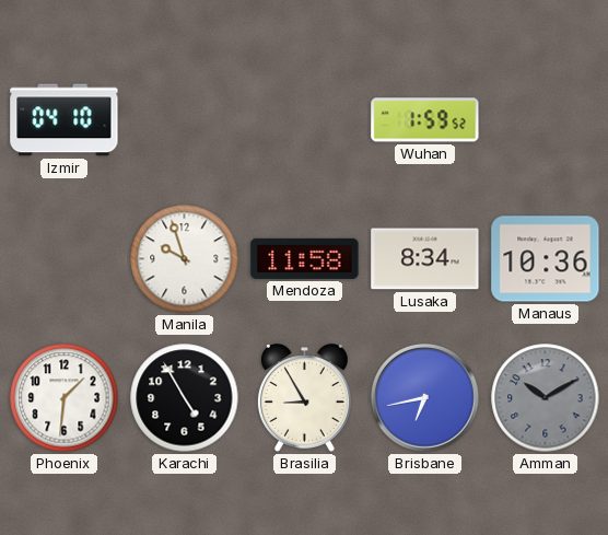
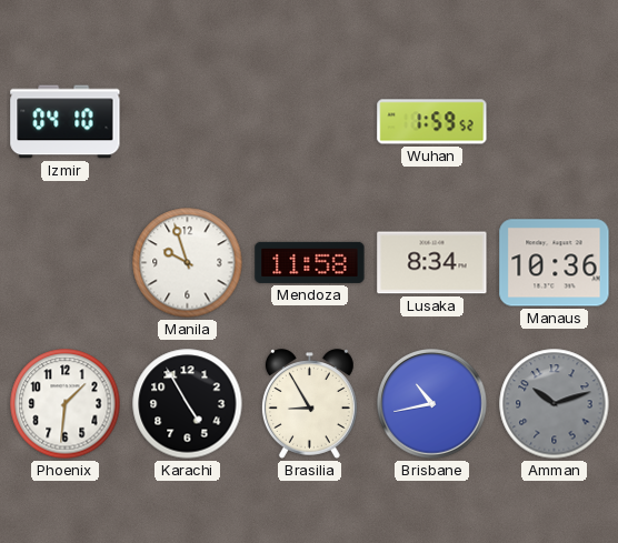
Brisbane: 6:43 -> 10:43 (432, 404)
Amman: 10:10 -> 10:12 (555, 404)
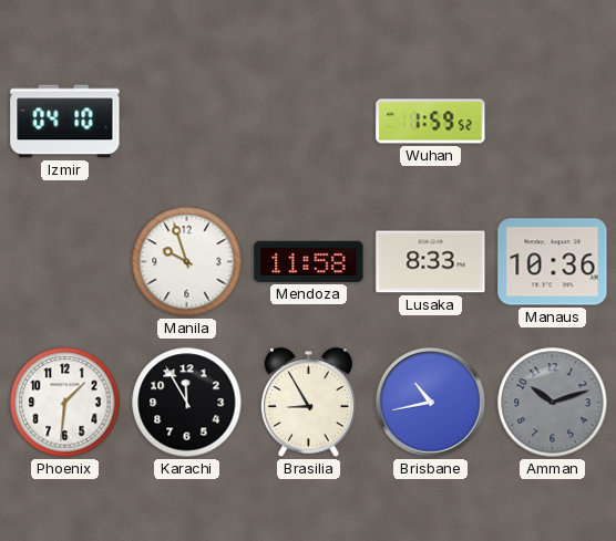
Lusaka: 8:34 -> 8:33 (431, 262)
Karachi: 4:55 -> 11:55 (187, 403)
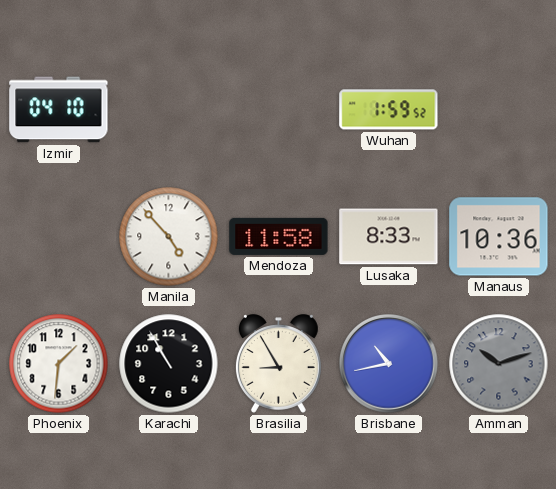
Manila: 9:57 -> 4:53 (169, 237)
Karachi: 11:55 -> 10:55 (169, 364)
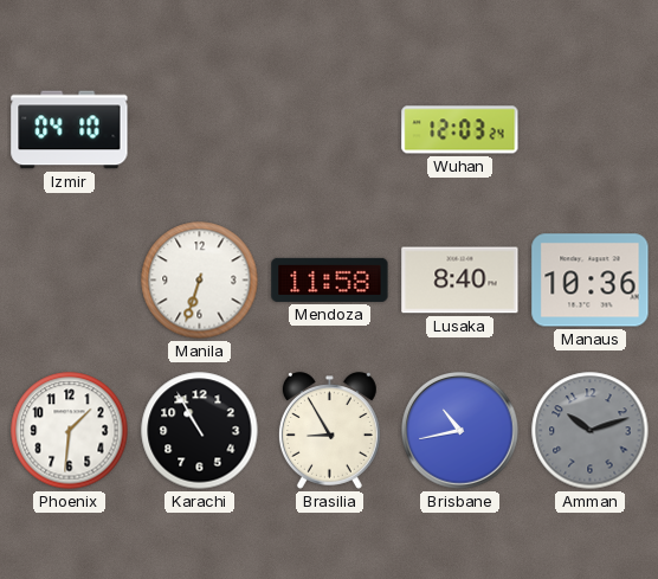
Wuhan: 1:59 -> 12:03 (460, 130)
Manila: 4:53 -> 6:33 (200, 281)
Lusaka: 8:33 -> 8:40 (460, 281)
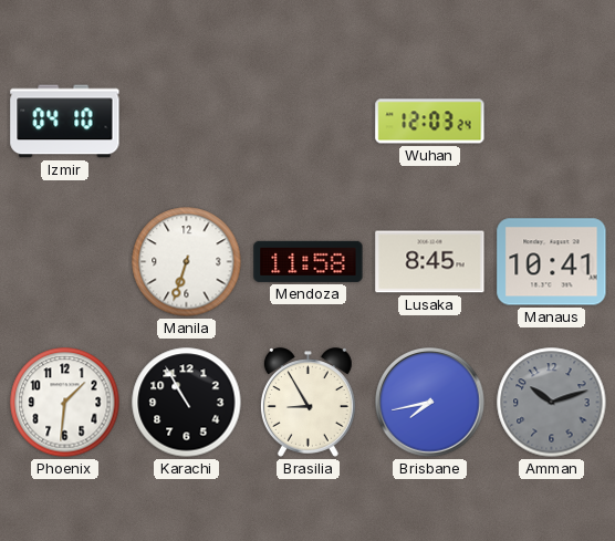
Lusaka: 8:40 -> 8:45 (430, 262)
Manaus: 10:36 -> 10:41 (552, 262)
Brisbane: 10:43 -> 7:43 (430, 403)
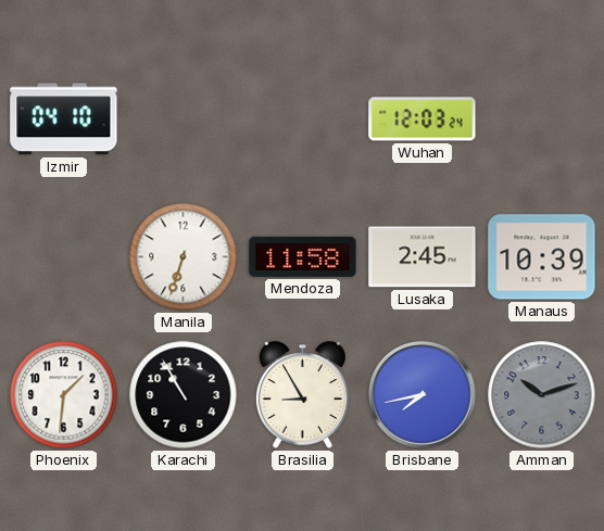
Lusaka: 8:45 -> 2:45 (423, 257)
Manaus: 10:41 -> 10:39 (542, 257)
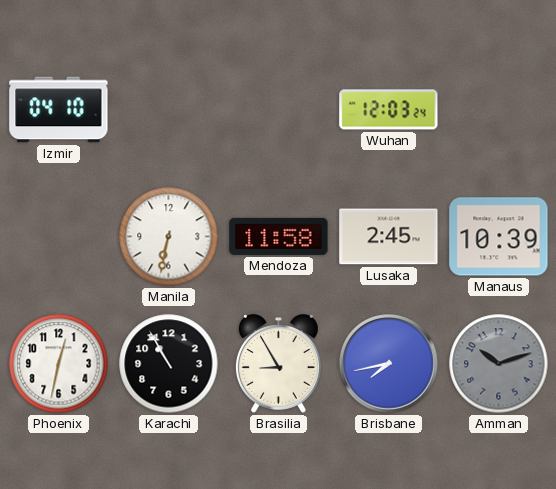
Manila: 6:33 -> 6:32 (169, 237)
Phoenix: 1:31 -> 12:32 (59, 364)
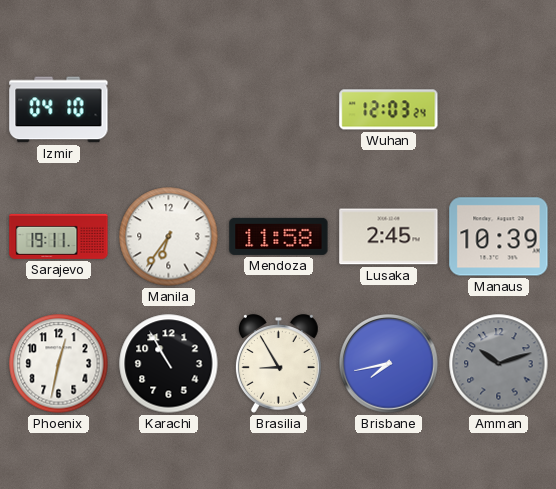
Sarajevo: none -> 19:11 (59, 236)
Manila: 6:32 -> 6:36 (169, 237)
